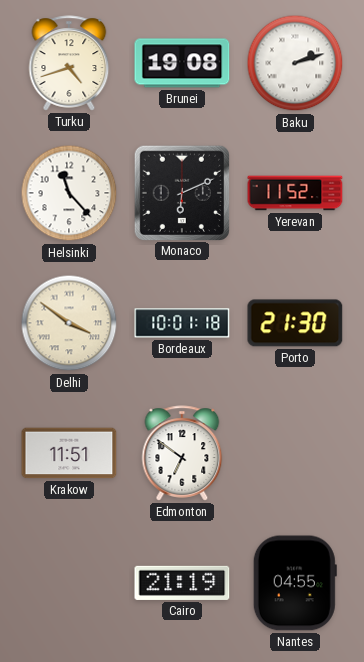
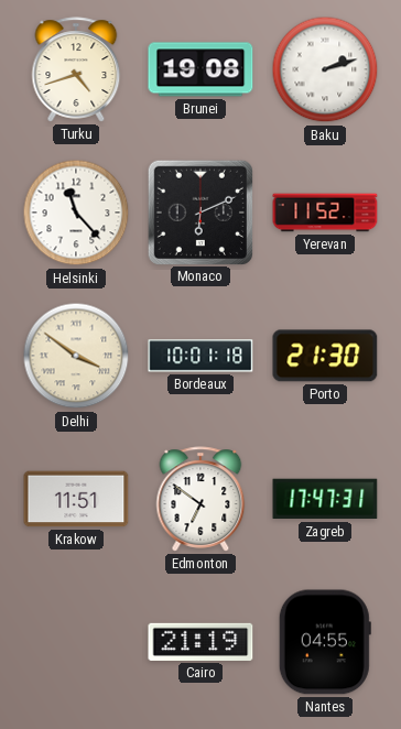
Zagreb: none -> 17:47 (325, 499)
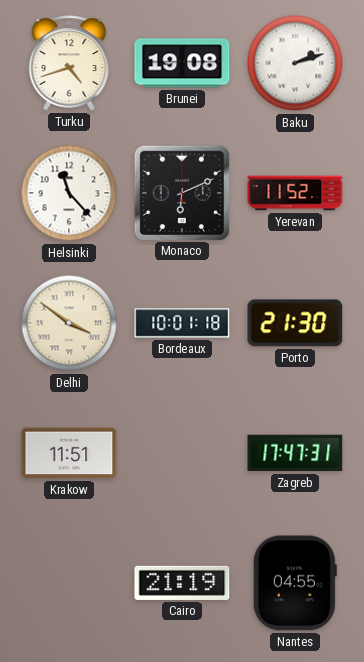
Edmonton: 6:51 -> none (201, 499)
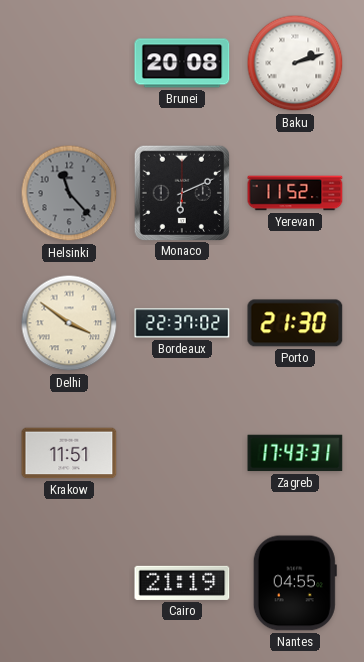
Turku: 4:42 -> none (69, 63)
Brunei: 19:08 -> 20:08 (182, 63)
Helsinki dial: white -> grey (69, 193)
Bordeaux: 10:01 -> 22:37 (182, 323)
Zagreb: 17:47 -> 17:43 (295, 453)
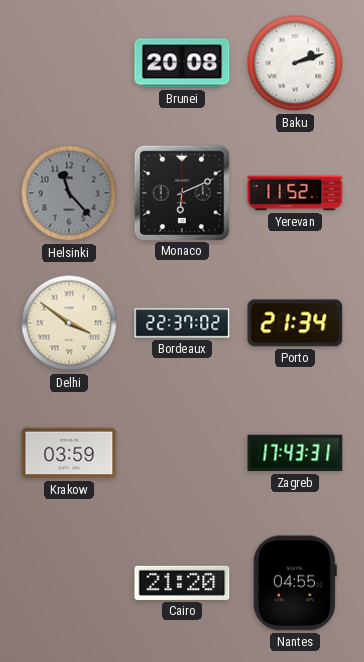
Porto: 21:30 -> 21:34 (295, 323)
Krakow: 11:51 -> 03:59 (69, 453)
Cairo: 21:19 -> 21:20 (182, 583)
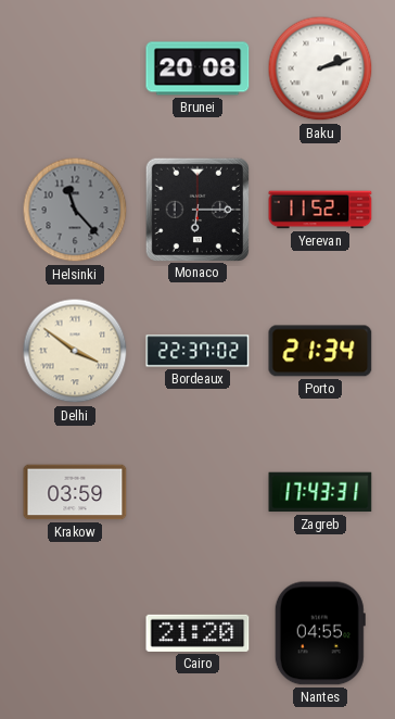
Monaco: 6:11 -> 6:15 (196, 209)
